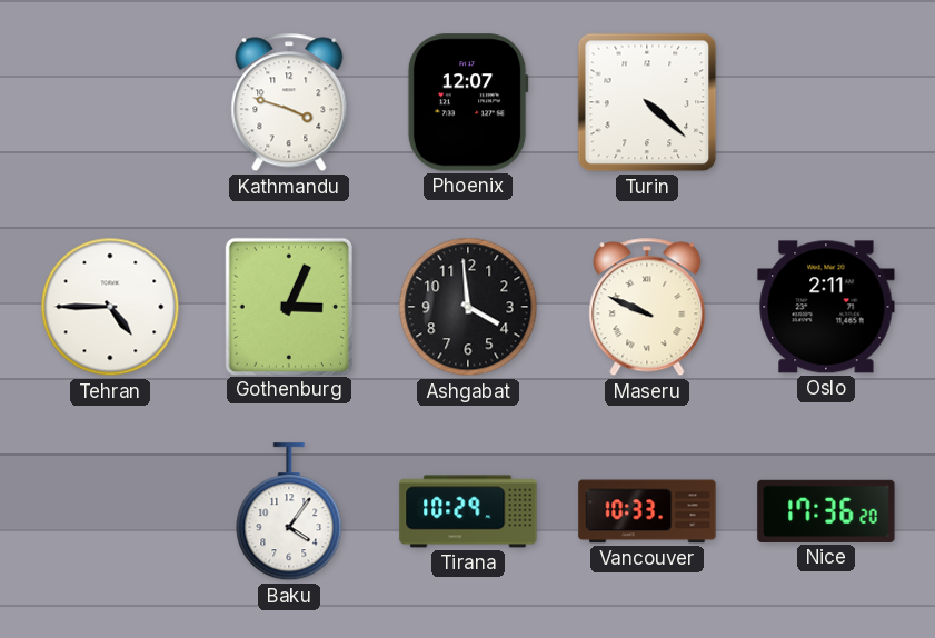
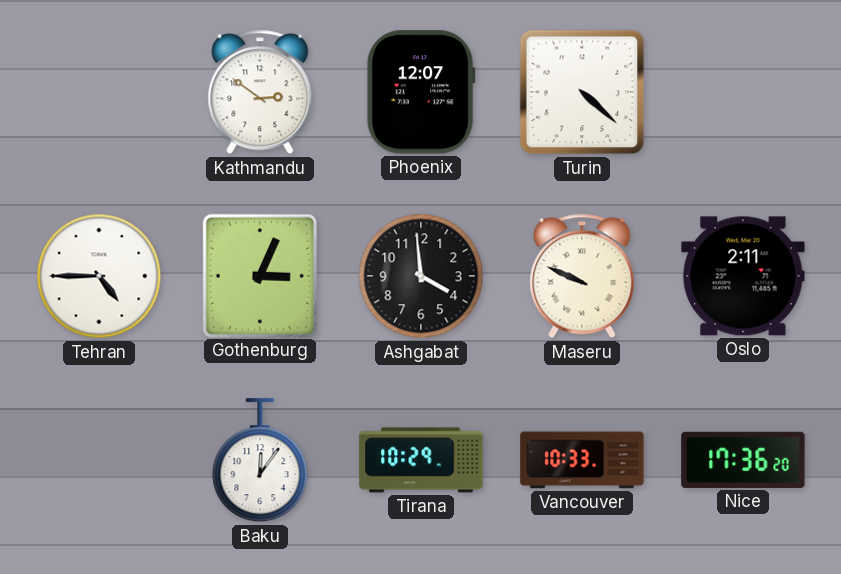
Kathmandu: 3:48 -> 2:51 (260, 92)
Baku: 4:06 -> 12:06 (260, 461)
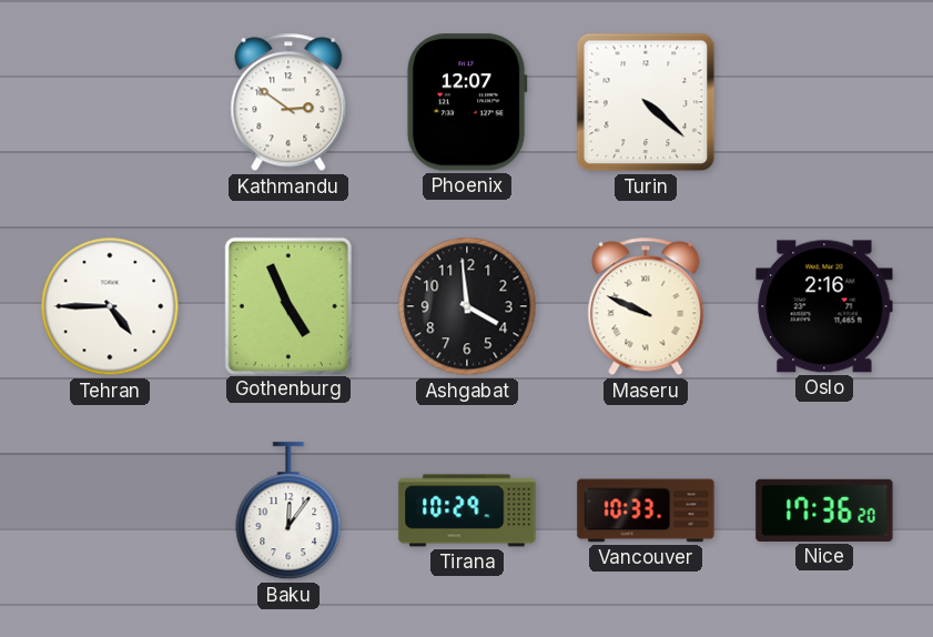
Gothenburg: 3:04 -> 4:56 (288, 305)
Oslo: 2:11 -> 2:16 (824, 306)
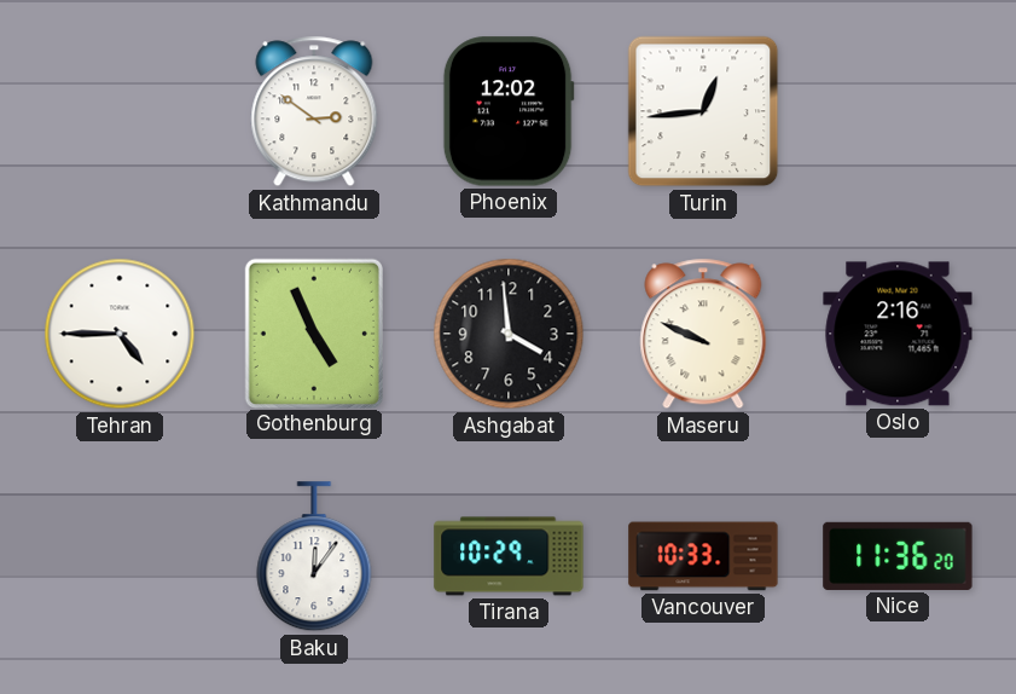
Phoenix: 12:07 -> 12:02 (509, 111)
Turin: 4:22 -> 12:44 (703, 111)
Nice: 17:36 -> 11:36 (898, 556)
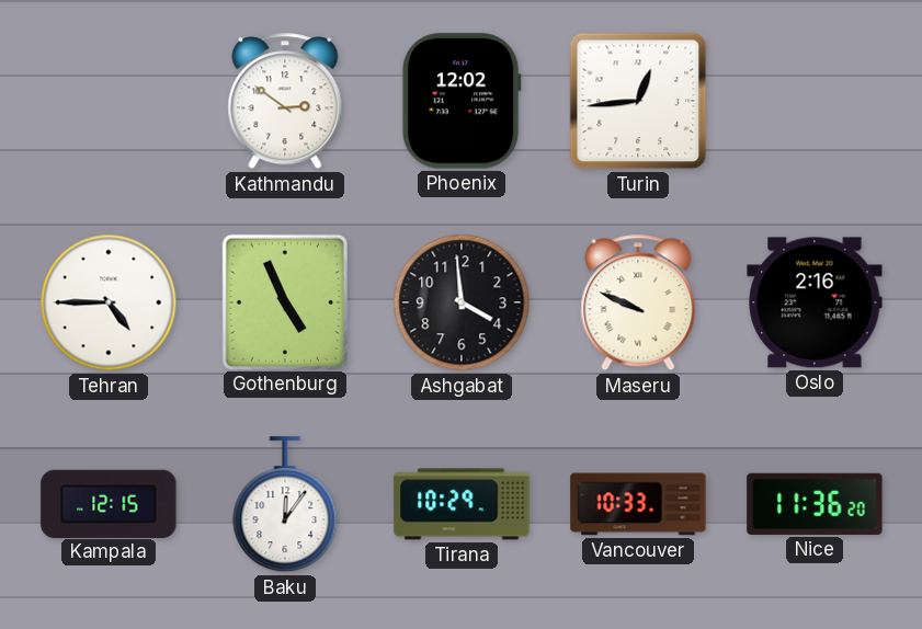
Kampala: none -> 12:15 (109, 503)
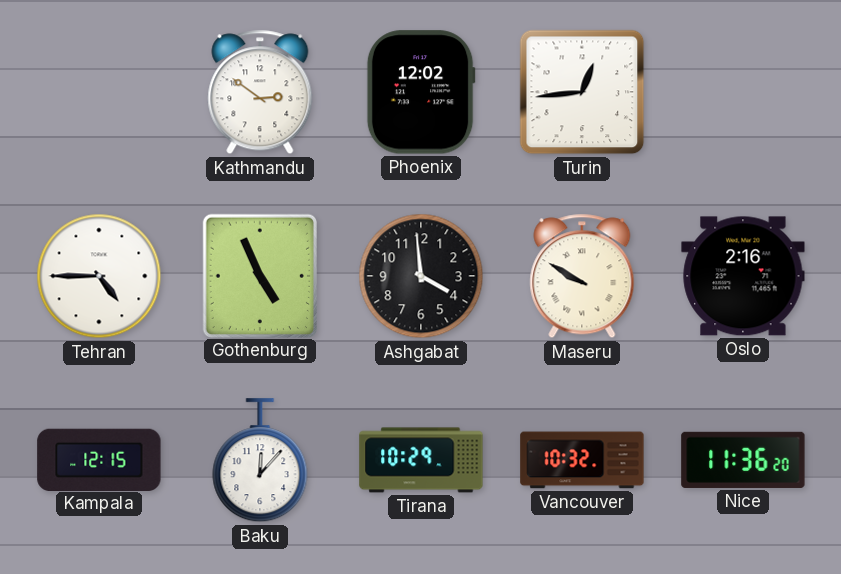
Maseru: 9:49 -> 9:50 (582, 276)
Baku: 12:06 -> 12:07 (260, 461)
Vancouver: 10:33 -> 10:32 (582, 460)
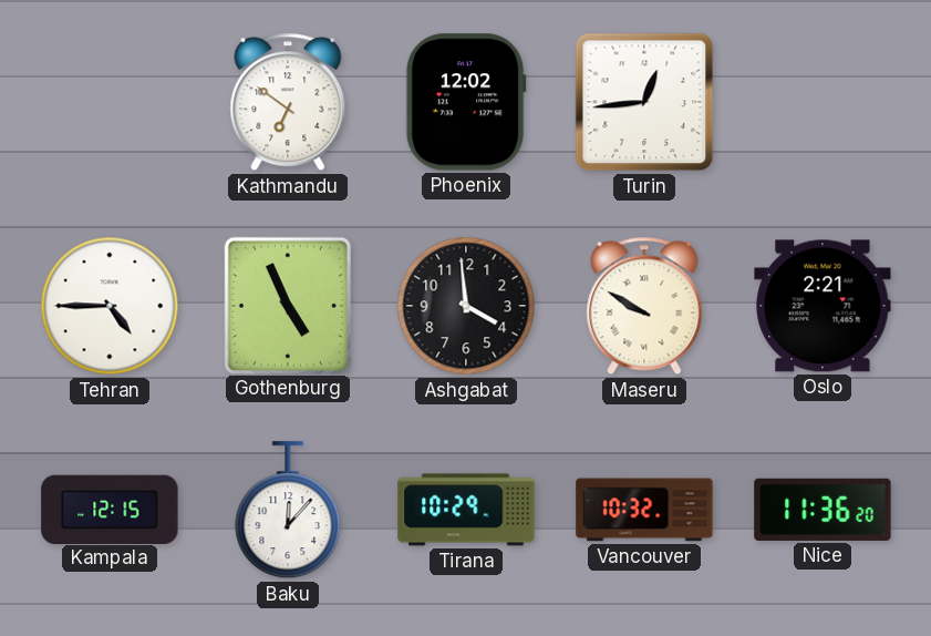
Kathmandu: 2:51 -> 6:51 (288, 102)
Oslo: 2:16 -> 2:21 (823, 306)
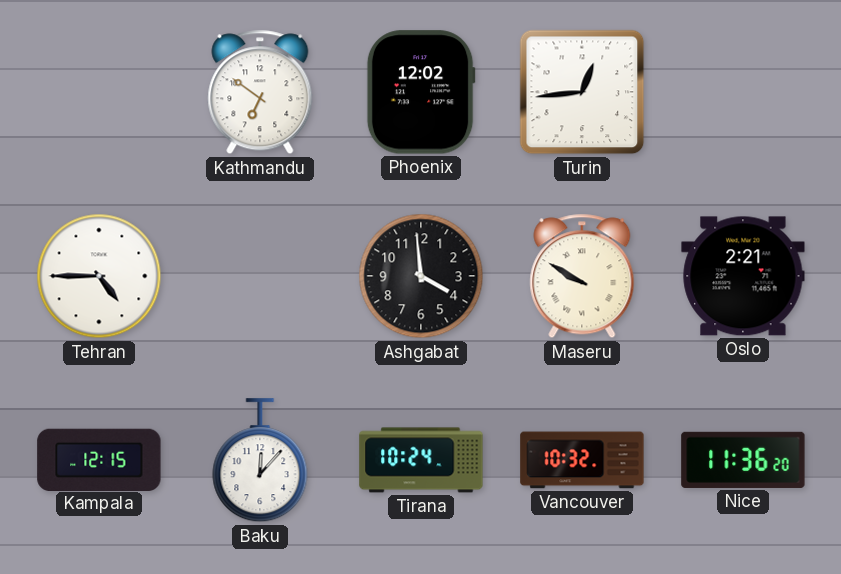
Gothenburg: 4:56 -> none (288, 305)
Tirana: 10:29 -> 10:24 (421, 460)
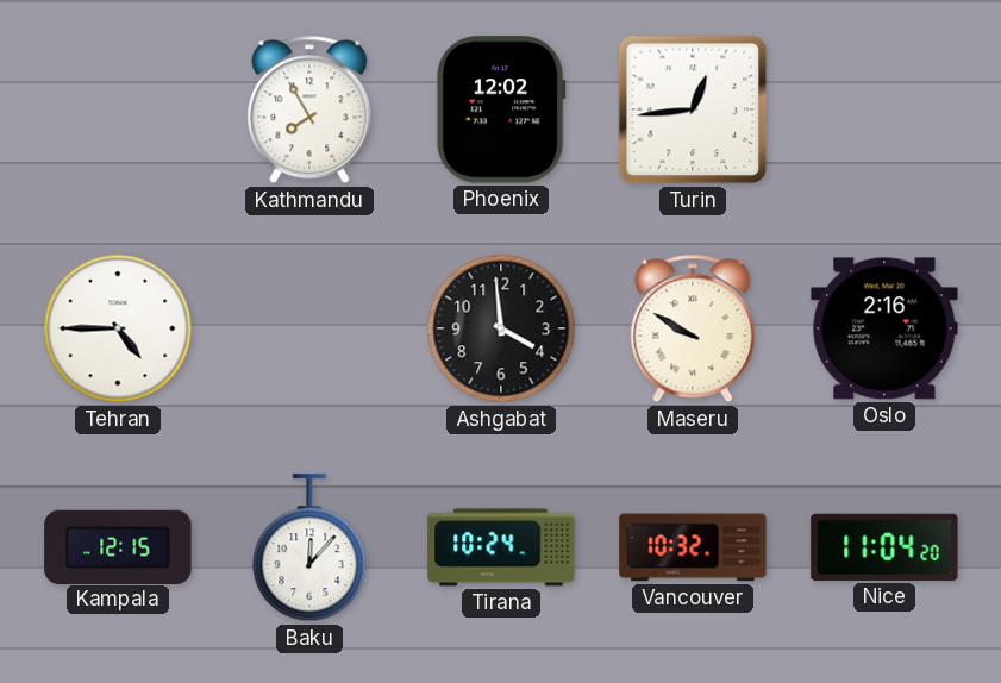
Kathmandu: 6:51 -> 7:55 (309, 109)
Oslo: 2:21 -> 2:16 (884, 328)
Nice: 11:36 -> 11:04 (884, 547)
